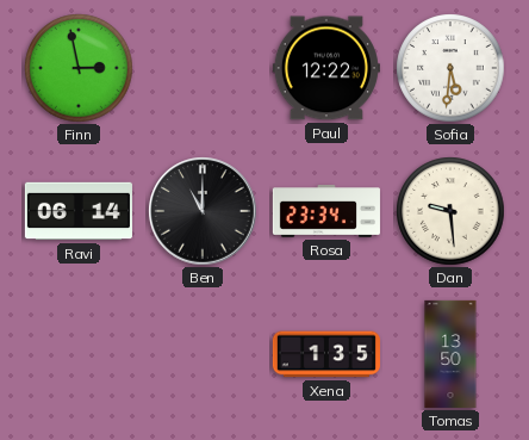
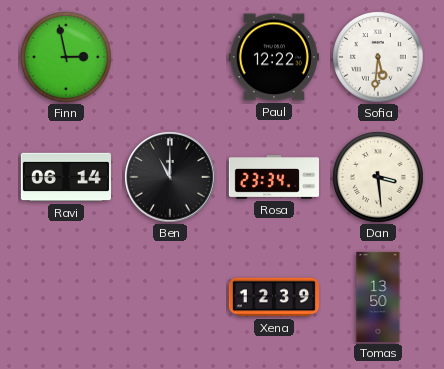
Dan: 9:29 -> 3:29 (378, 177)
Xena: 1:35 -> 12:39 (274, 297)
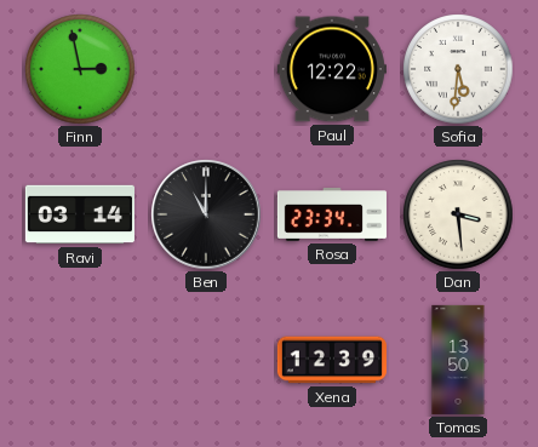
Ravi: 06:14 -> 03:14 (80, 214)
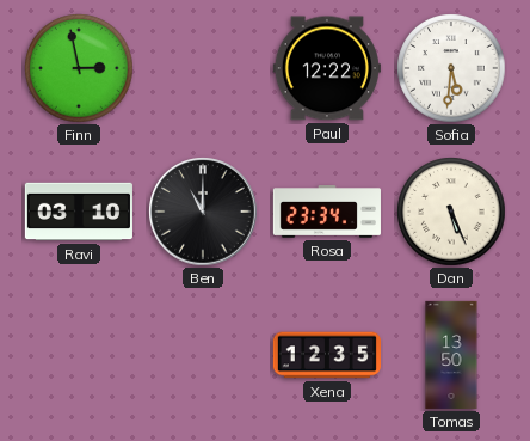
Ravi: 03:14 -> 03:10 (79, 212)
Dan: 3:29 -> 5:26 (451, 212)
Xena: 12:39 -> 12:35 (327, 355)
